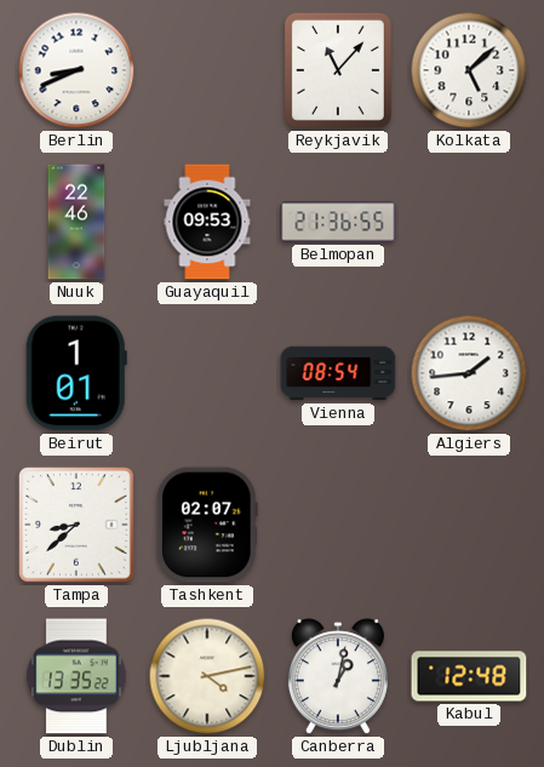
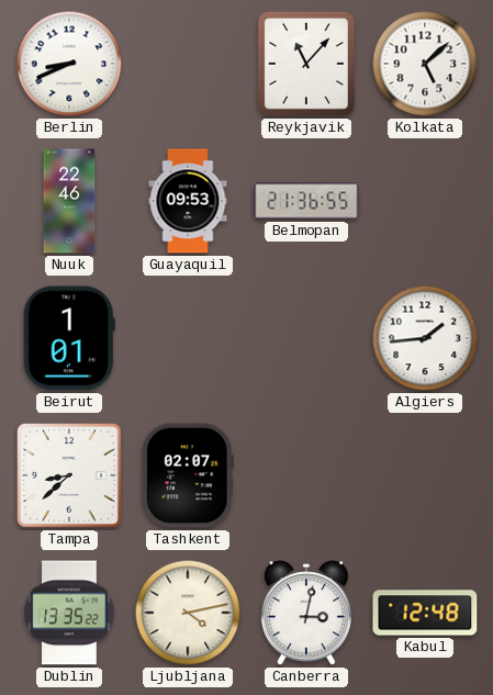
Vienna: 08:54 -> none (338, 373)
Canberra: 1:02 -> 3:02 (306, 614)
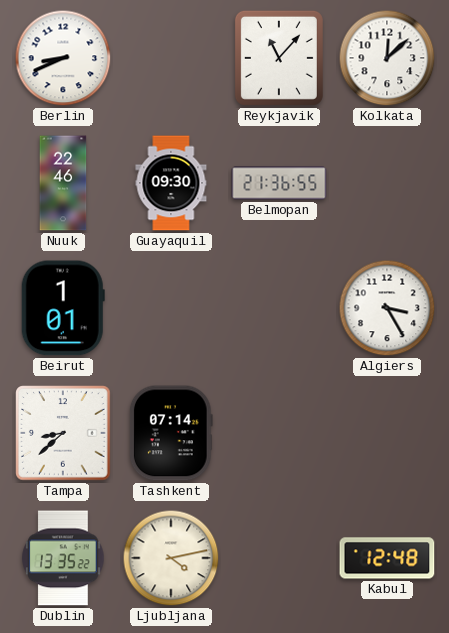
Kolkata: 5:08 -> 12:08 (387, 58)
Guayaquil: 09:53 -> 09:30 (171, 183)
Algiers: 1:44 -> 3:25 (387, 308)
Tashkent: 02:07 -> 07:14 (171, 433)
Canberra: 3:02 -> none (306, 614)
